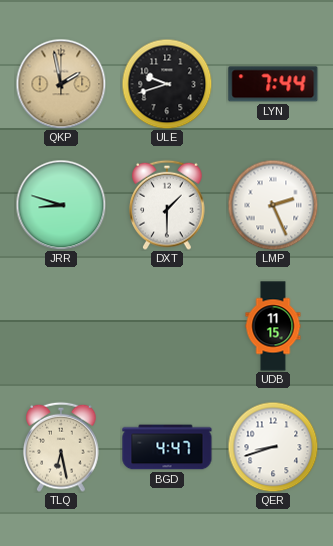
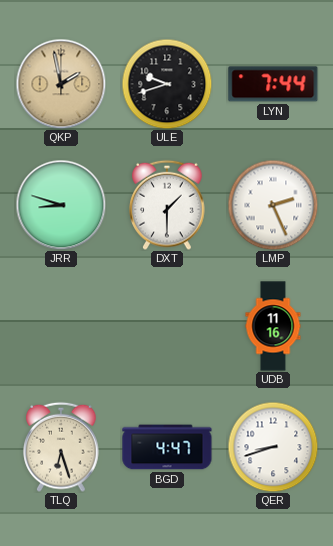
UDB: 11:15 -> 11:16 (273, 326)
TLQ: 6:28 -> 6:27 (61, 447)
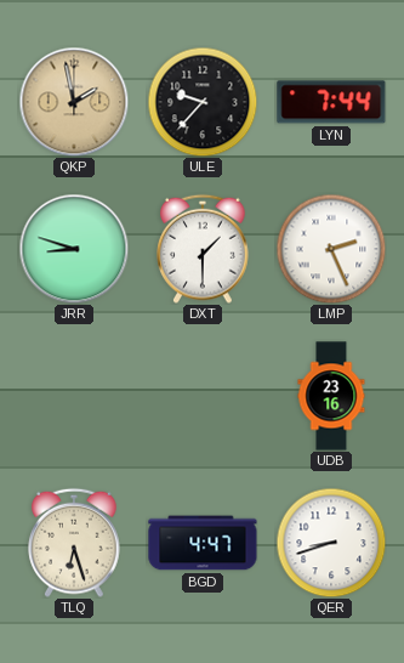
ULE: 9:42 -> 9:37 (203, 102)
UDB: 11:16 -> 23:16 (331, 396)
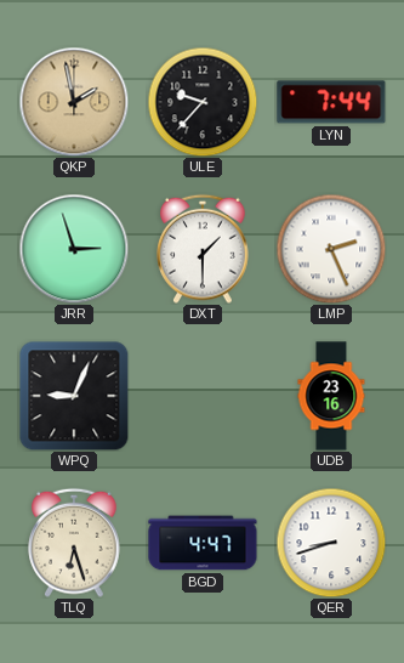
JRR: 8:48 -> 2:57 (74, 249)
WPQ: none -> 9:04 (74, 396)
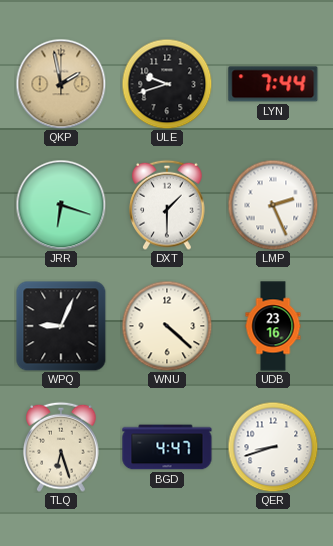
ULE: 9:37 -> 9:42 (167, 84)
JRR: 2:57 -> 6:18 (61, 205)
WNU: none -> 4:22 (167, 326)
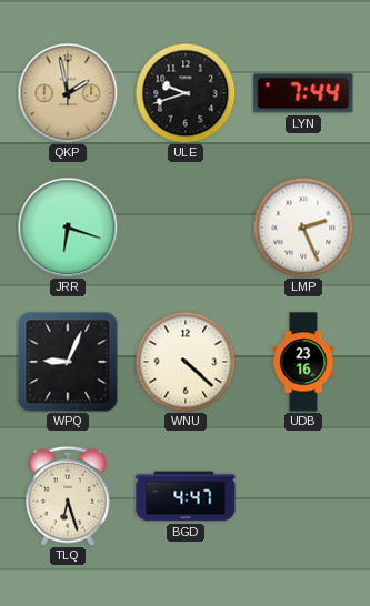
DXT: 1:30 -> none (167, 205)
QER: 8:42 -> none (273, 447)
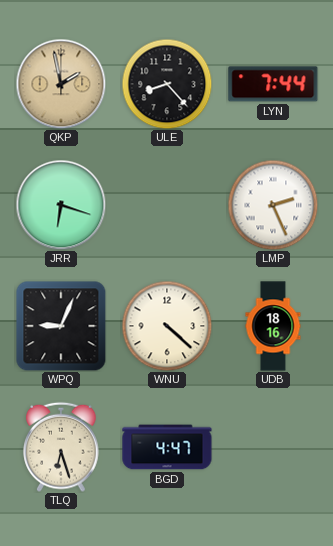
ULE: 9:42 -> 8:23 (167, 84)
UDB: 23:16 -> 18:16 (273, 326)
